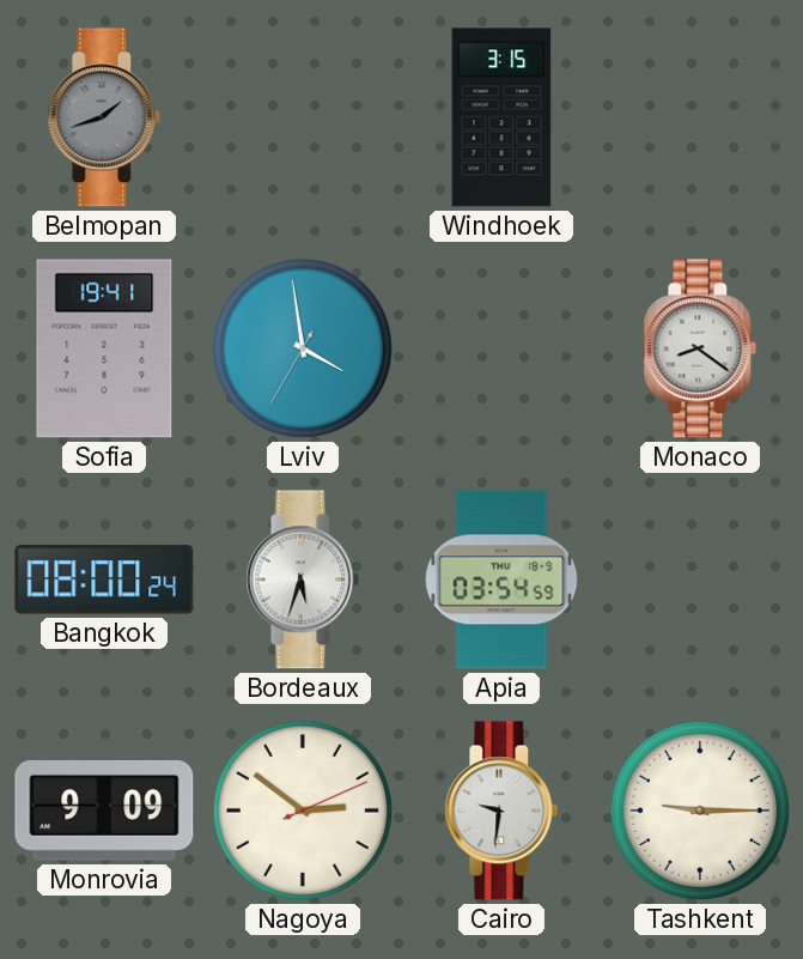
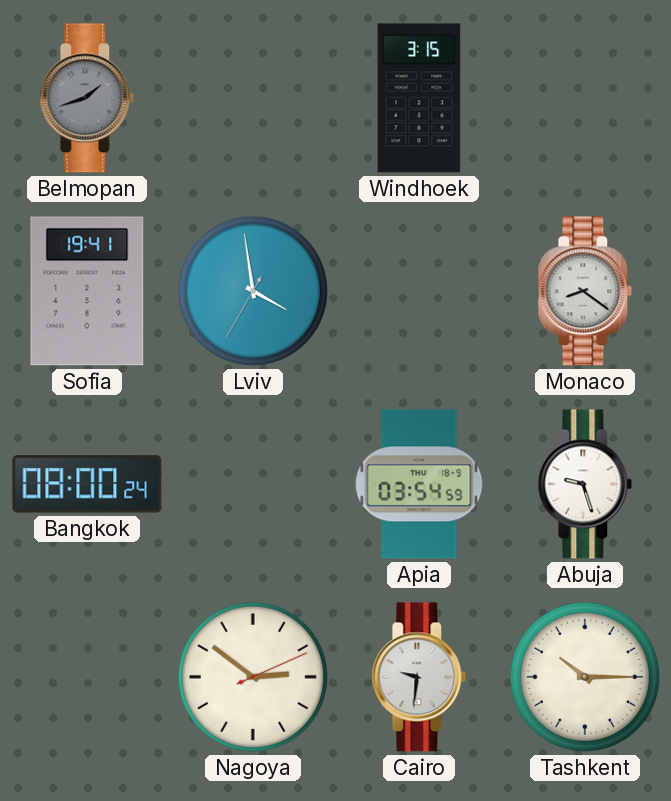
Bordeaux: 5:33 -> none (303, 579)
Abuja: none -> 9:27 (585, 484)
Monrovia: 9:09 -> none (104, 811)
Tashkent: 9:15 -> 10:15 (585, 677)
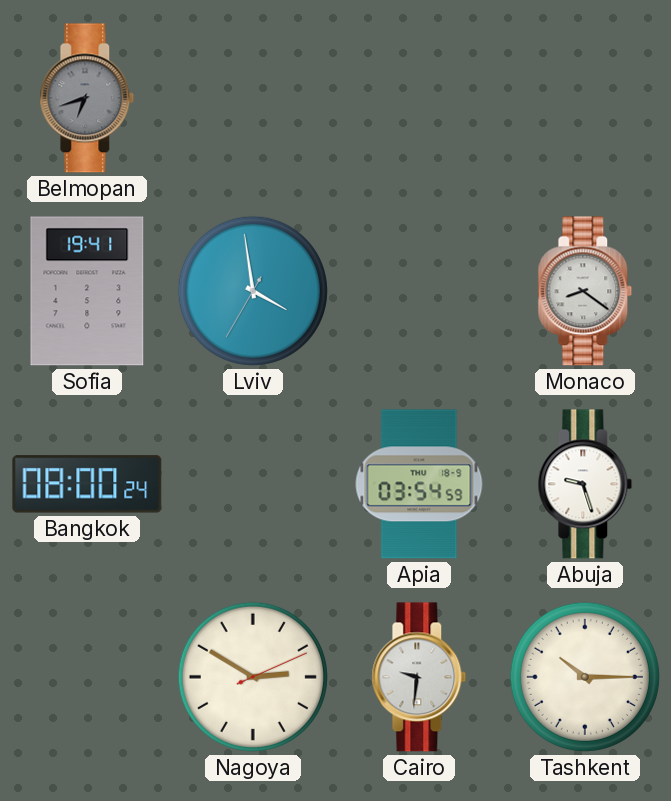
Belmopan: 1:42 -> 6:42 (87, 98)
Windhoek: 3:15 -> none (419, 98)
Nagoya: 2:51 -> 2:50 (253, 677)
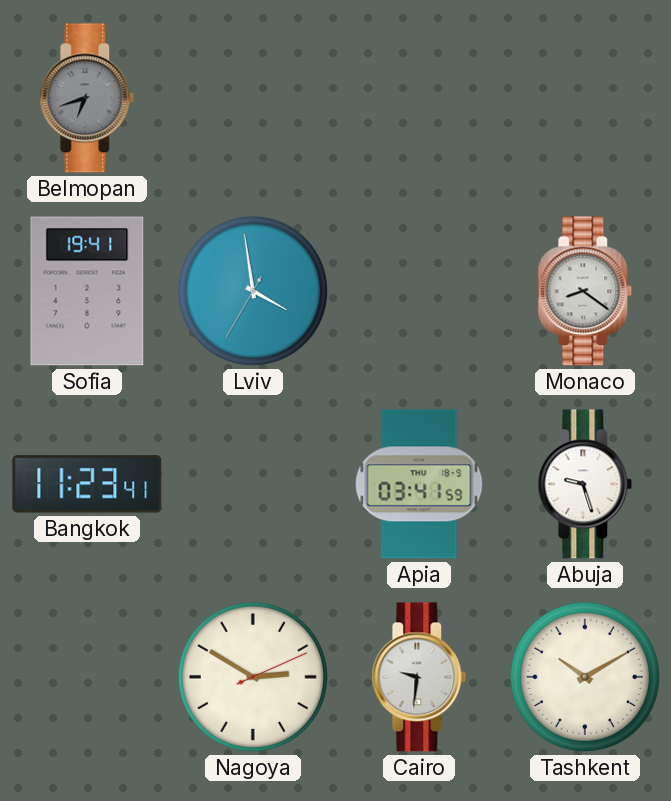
Bangkok: 08:00 -> 11:23 (87, 484)
Apia: 03:54 -> 03:41 (419, 484)
Tashkent: 10:15 -> 10:10 (585, 677)
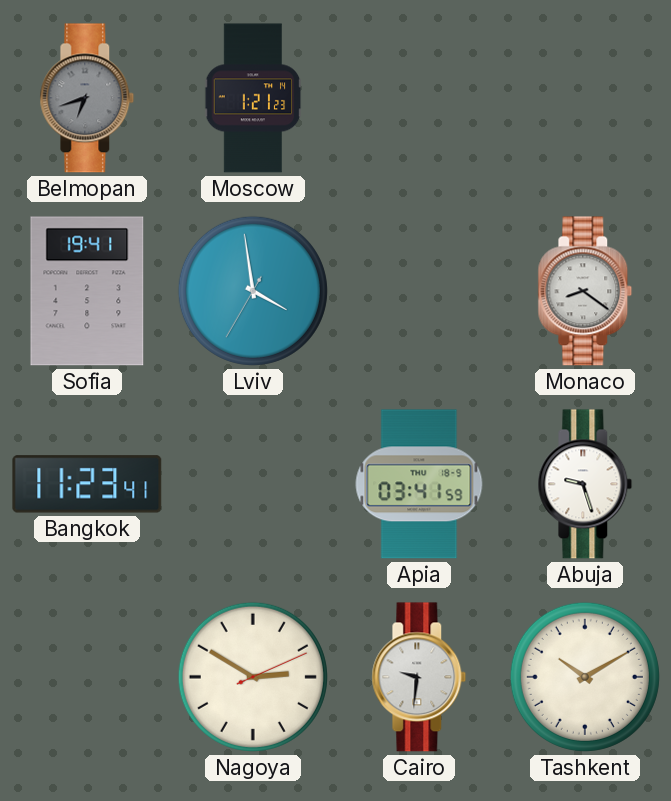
Moscow: none -> 1:21 (253, 98)
